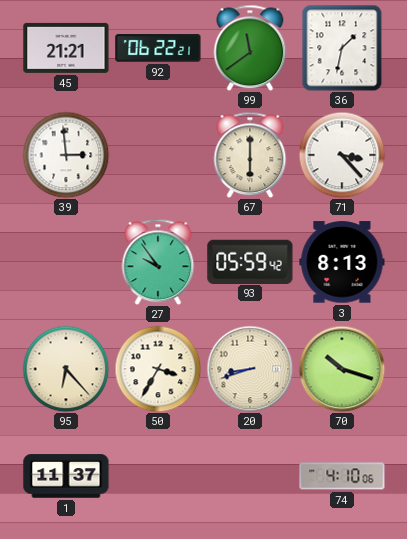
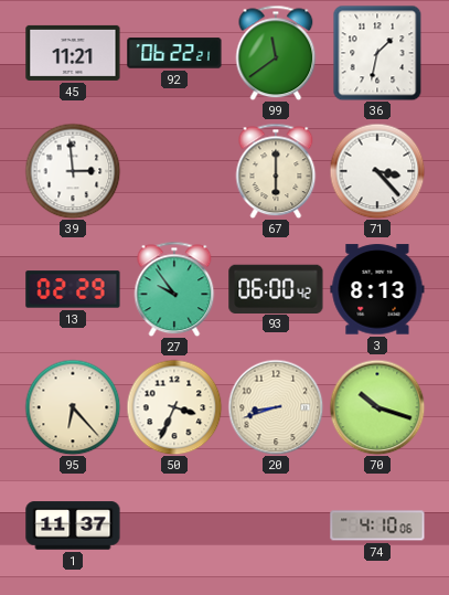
45: 21:21 -> 11:21 (73, 53)
13: none -> 02:29 (73, 289)
93: 05:59 -> 06:00 (276, 288)
50: 3:35 -> 3:34 (174, 407)
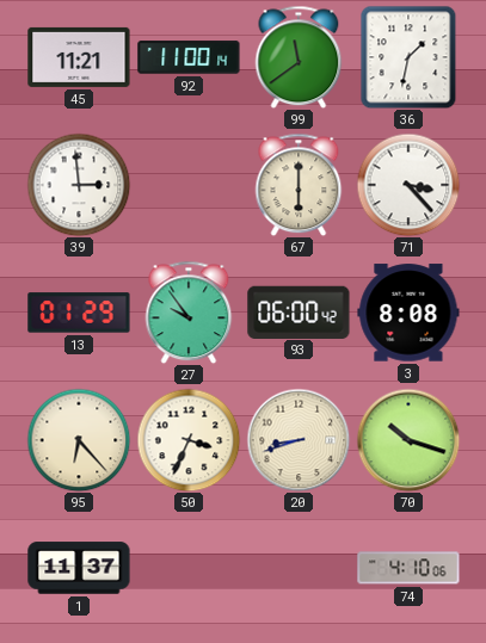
92: 06:22 -> 11:00 (189, 57)
13: 02:29 -> 01:29 (79, 313)
3: 8:13 -> 8:08 (408, 313)
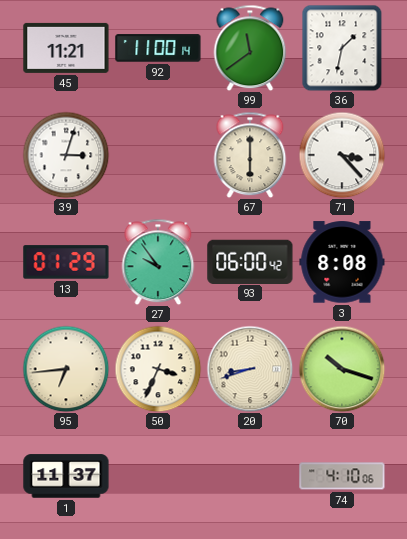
39: 2:59 -> 3:03 (66, 155)
95: 6:23 -> 6:44 (66, 369)
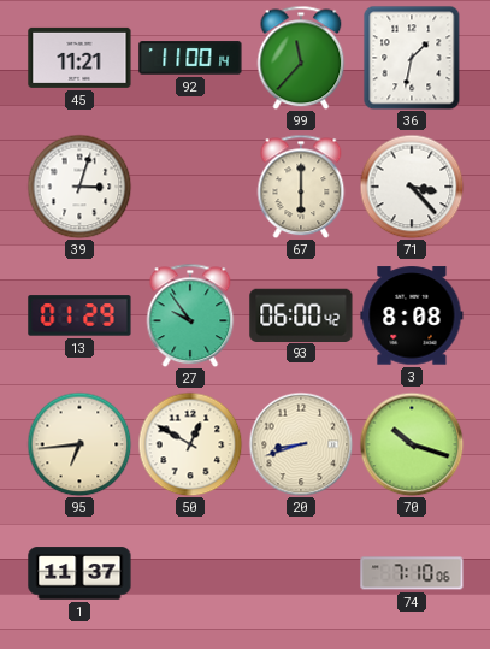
99: 11:39 -> 11:37 (301, 58)
50: 3:34 -> 12:50 (190, 444)
74: 4:10 -> 7:10 (412, 573)
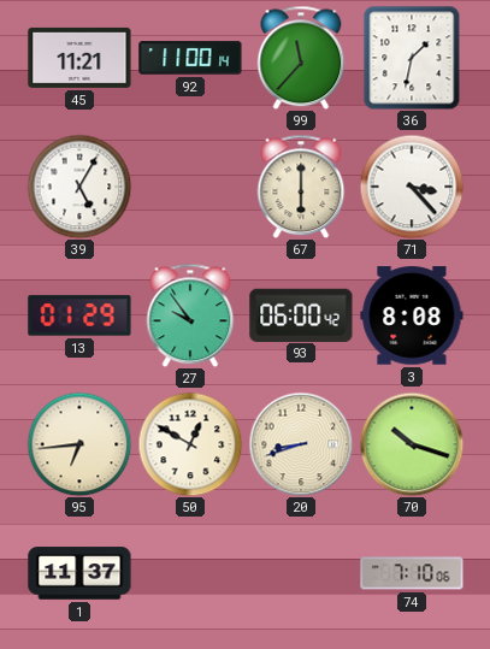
39: 3:03 -> 5:05 (79, 187)
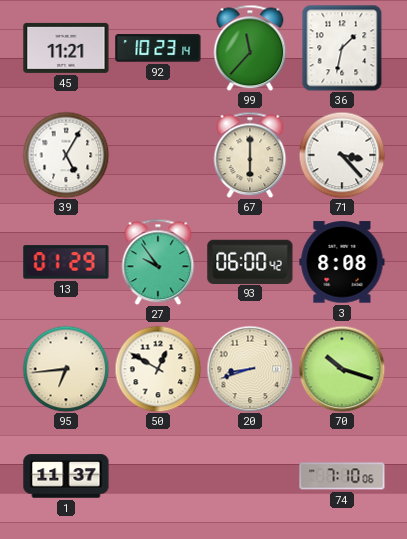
92: 11:00 -> 10:23 (158, 48)
